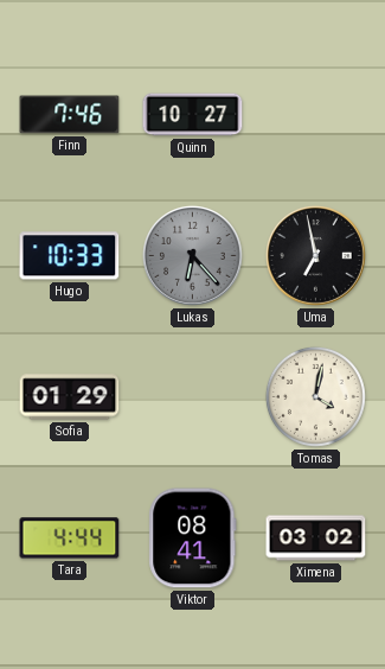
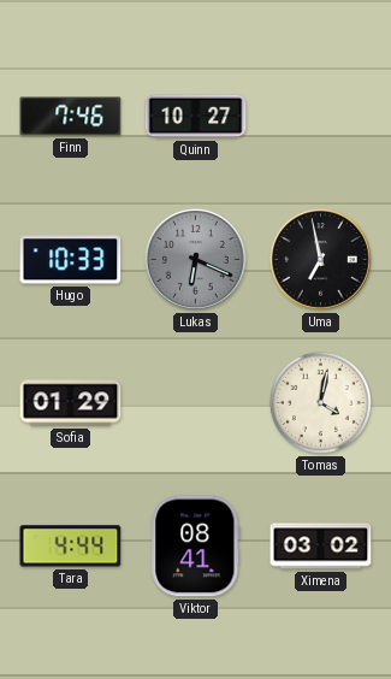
Lukas: 6:23 -> 6:19 (196, 260)
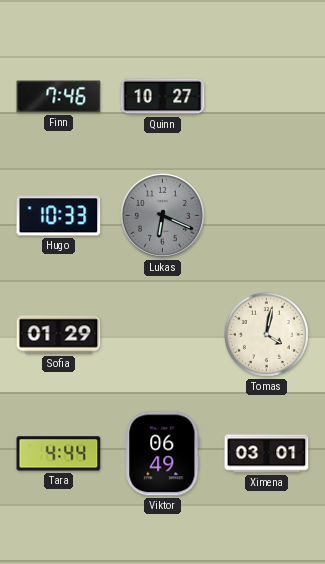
Uma: 6:58 -> none (321, 260)
Viktor: 08:41 -> 06:49 (163, 454)
Ximena: 03:02 -> 03:01 (267, 454)
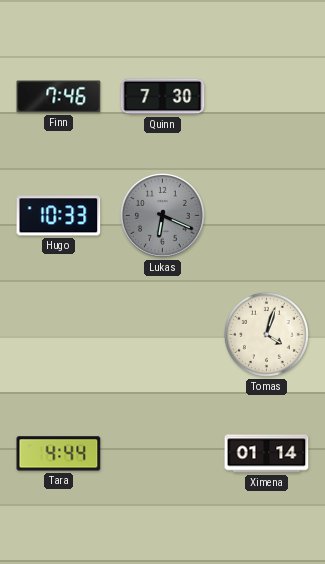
Quinn: 10:27 -> 7:30 (163, 97)
Sofia: 01:29 -> none (59, 335)
Tomas: 4:02 -> 4:03 (266, 334)
Viktor: 06:49 -> none (163, 454)
Ximena: 03:01 -> 01:14 (267, 454)
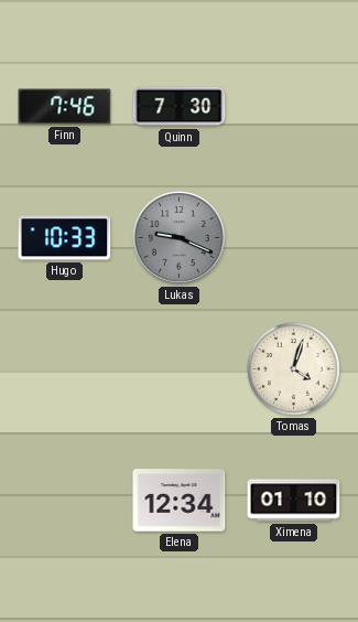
Lukas: 6:19 -> 9:19 (180, 238)
Tara: 4:44 -> none (59, 454)
Elena: none -> 12:34 (180, 501)
Ximena: 01:14 -> 01:10 (294, 501)
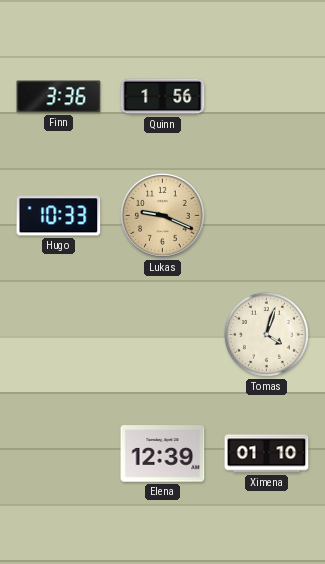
Finn: 7:46 -> 3:36 (59, 97)
Quinn: 7:30 -> 1:56 (163, 97)
Lukas dial: grey -> champagne (163, 216)
Elena: 12:34 -> 12:39 (163, 454)
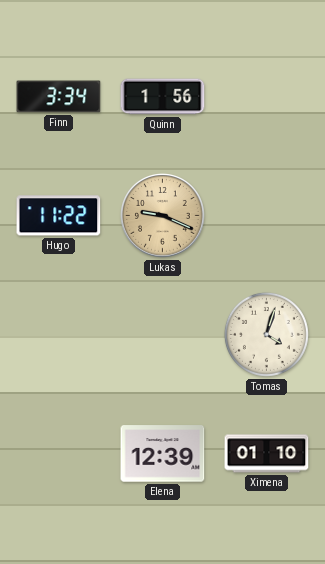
Finn: 3:36 -> 3:34 (59, 97)
Hugo: 10:33 -> 11:22 (59, 216)
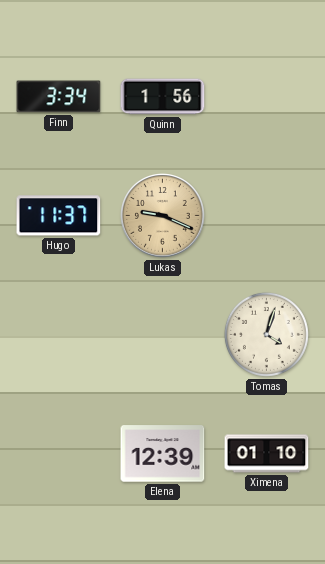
Hugo: 11:22 -> 11:37 (59, 216)
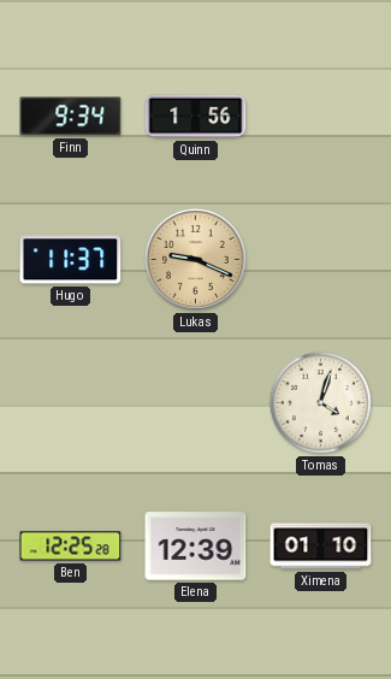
Finn: 3:34 -> 9:34 (71, 117)
Ben: none -> 12:25 (71, 547)
